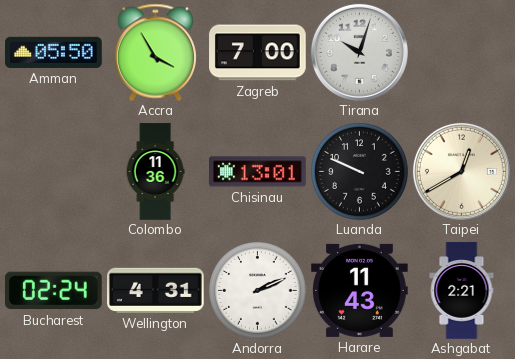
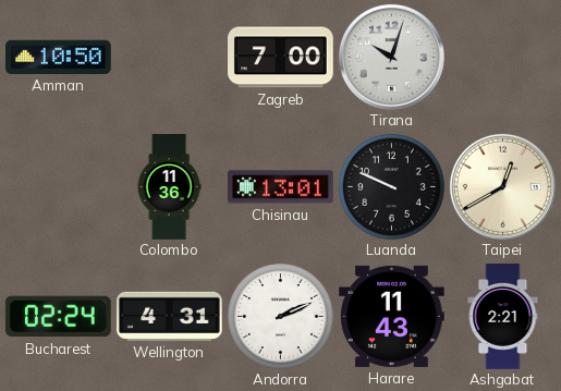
Amman: 05:50 -> 10:50 (59, 57)
Accra: 3:55 -> none (155, 52)
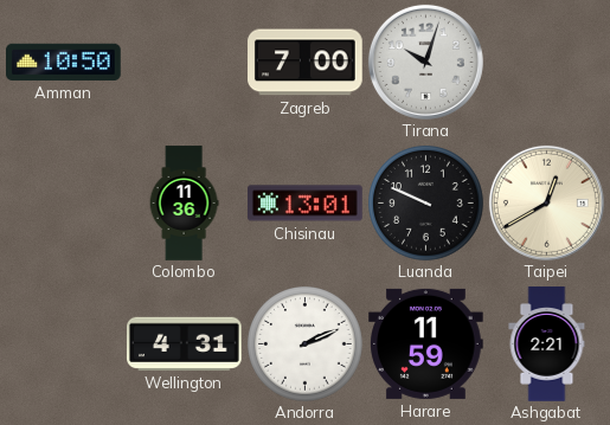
Bucharest: 02:24 -> none (58, 317)
Harare: 11:43 -> 11:59 (426, 343)
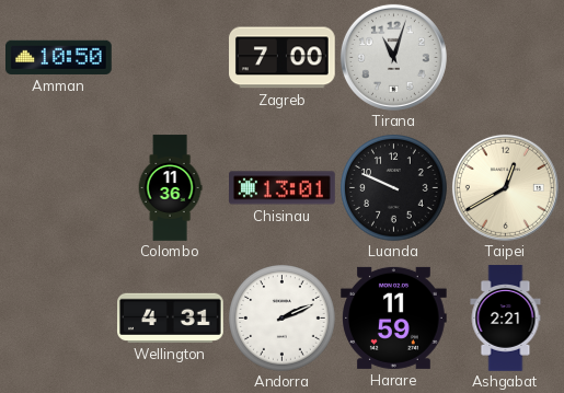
Tirana: 10:03 -> 11:03 (393, 57)
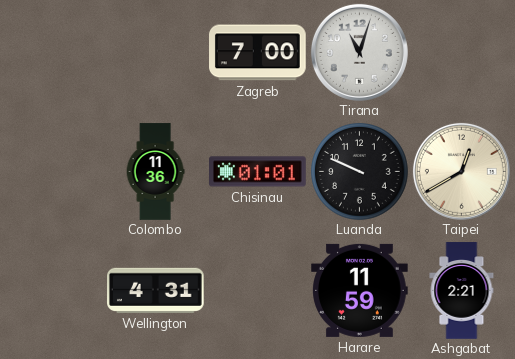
Amman: 10:50 -> none (59, 57)
Chisinau: 13:01 -> 01:01 (258, 172)
Andorra: 2:11 -> none (283, 319)
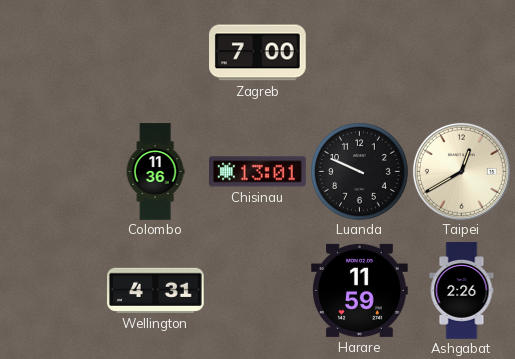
Tirana: 11:03 -> none (359, 52)
Chisinau: 01:01 -> 13:01 (258, 172)
Ashgabat: 2:21 -> 2:26 (462, 291)
